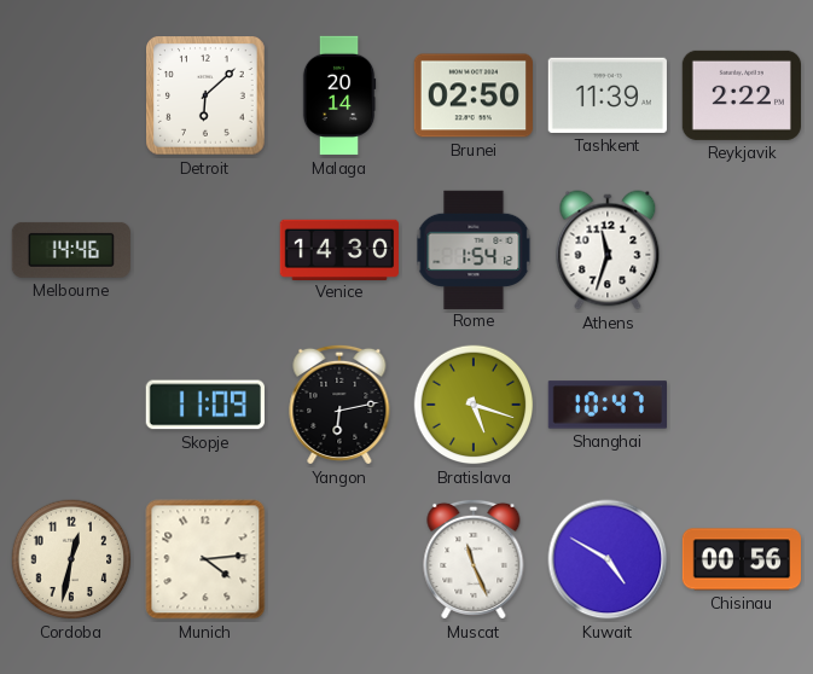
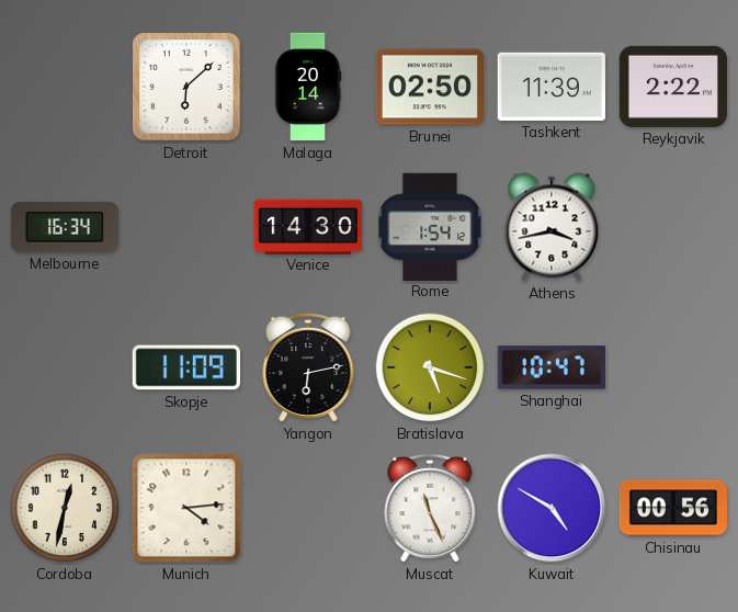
Melbourne: 14:46 -> 16:34 (65, 227)
Athens: 11:33 -> 3:43 (552, 227)
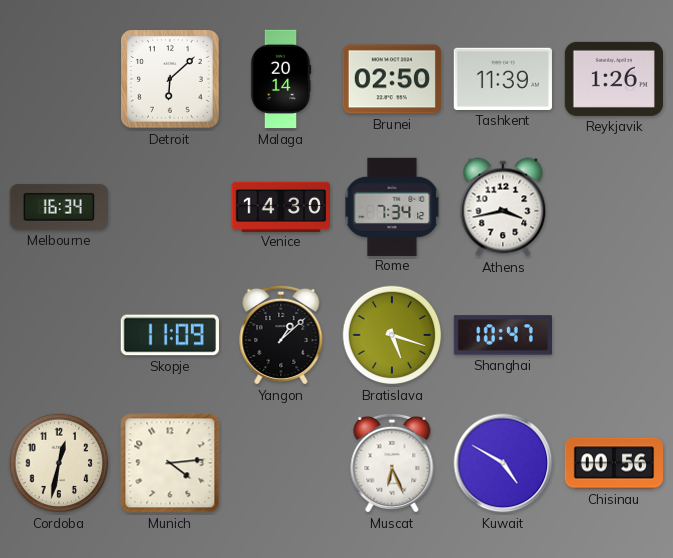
Reykjavik: 2:22 -> 1:26 (613, 79)
Rome: 1:54 -> 7:34 (392, 206)
Yangon: 6:13 -> 1:08 (281, 335)
Muscat: 11:26 -> 6:26 (392, 463)
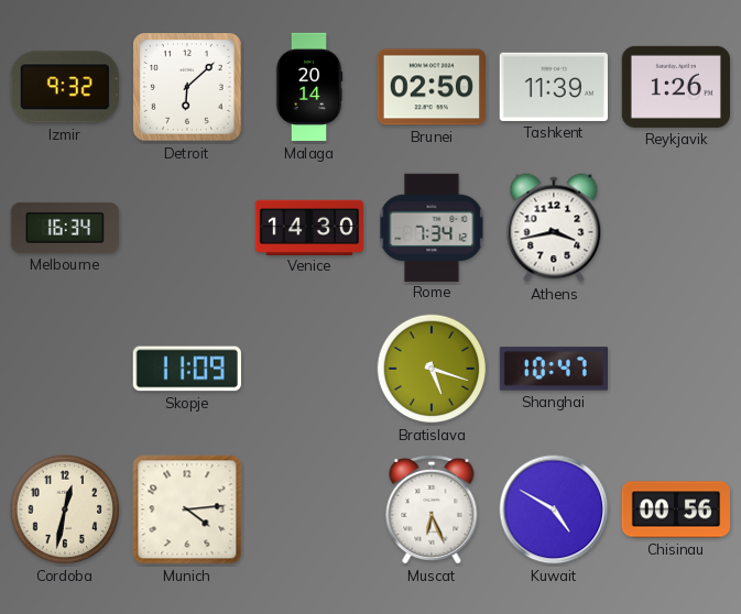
Izmir: none -> 9:32 (65, 87)
Yangon: 1:08 -> none (281, 335)
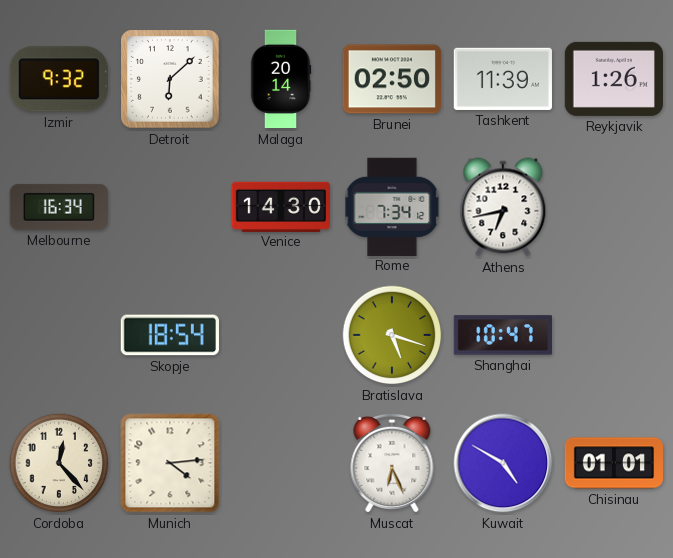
Athens: 3:43 -> 6:43 (503, 207)
Skopje: 11:09 -> 18:54 (170, 335)
Cordoba: 12:32 -> 12:23 (59, 463)
Chisinau: 00:56 -> 01:01 (613, 463)
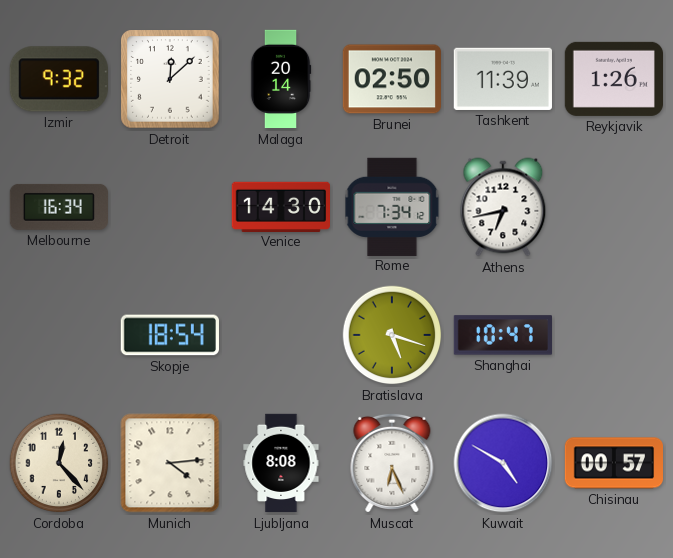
Detroit: 6:08 -> 12:08 (170, 79)
Ljubljana: none -> 8:08 (281, 463)
Chisinau: 01:01 -> 00:57 (613, 463)
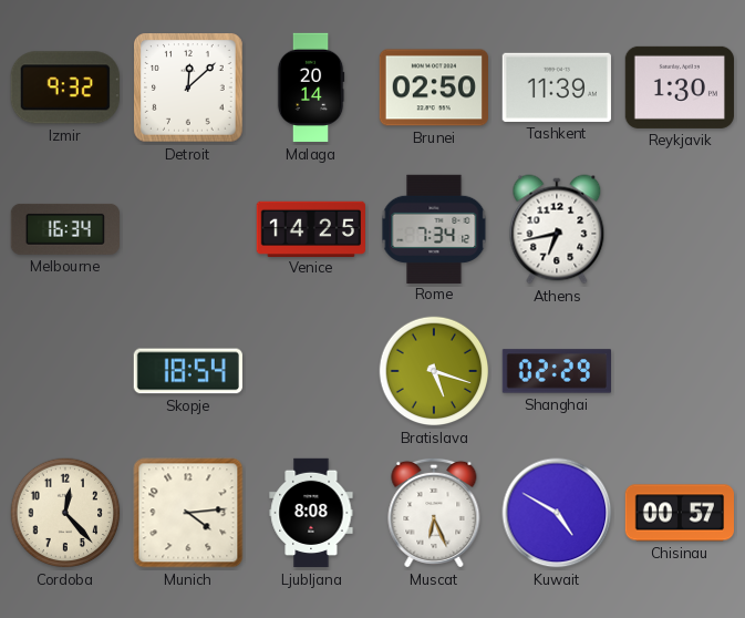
Reykjavik: 1:26 -> 1:30 (679, 87)
Venice: 14:30 -> 14:25 (310, 228)
Shanghai: 10:47 -> 02:29 (556, 371)
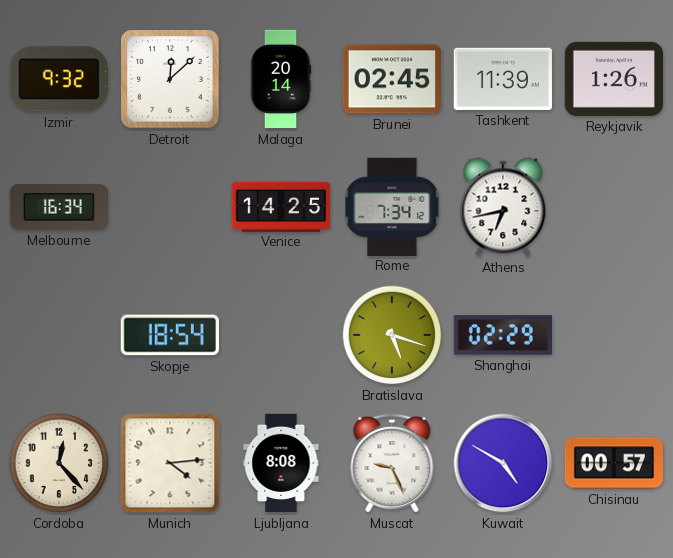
Brunei: 02:50 -> 02:45 (391, 79)
Reykjavik: 1:30 -> 1:26 (613, 79)
Muscat: 6:26 -> 9:26 (392, 463)
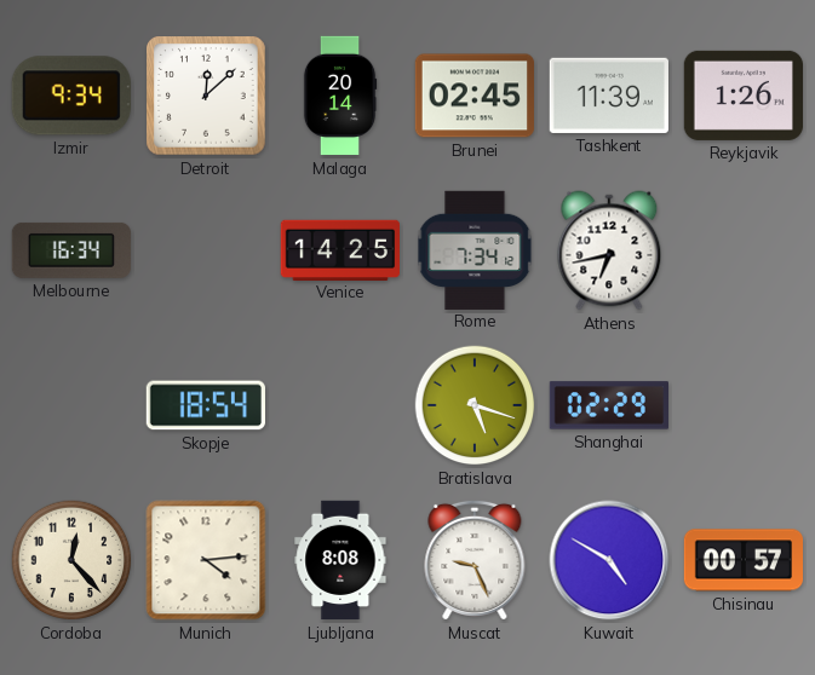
Izmir: 9:32 -> 9:34 (71, 96)
